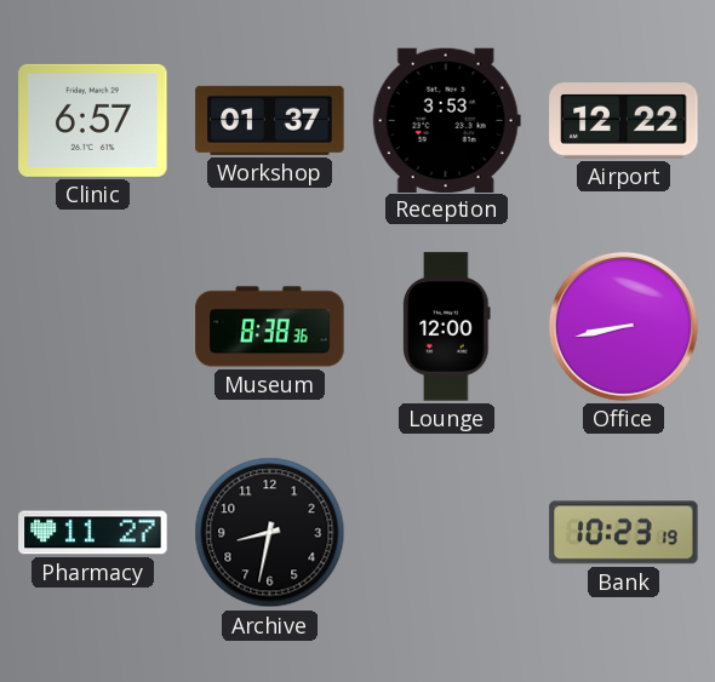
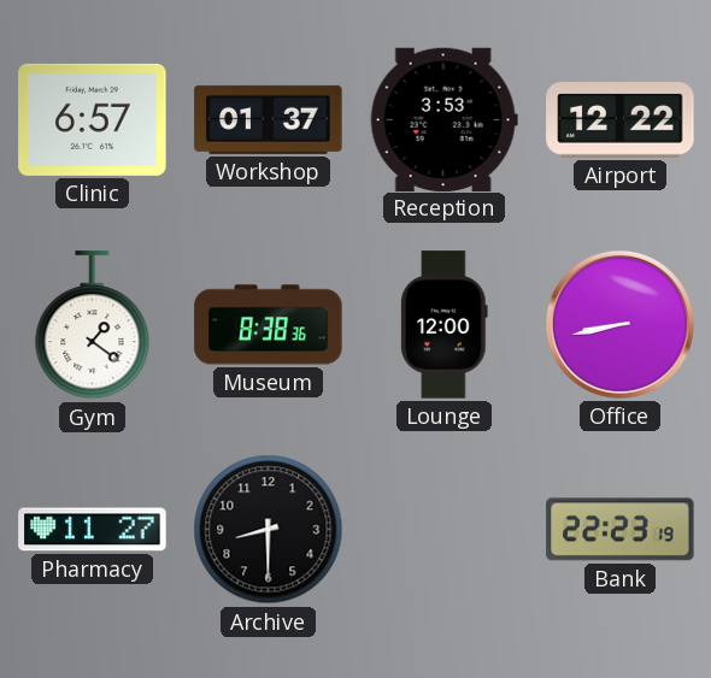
Gym: none -> 1:21 (93, 325)
Archive: 8:32 -> 8:30 (269, 530)
Bank: 10:23 -> 22:23 (621, 530)
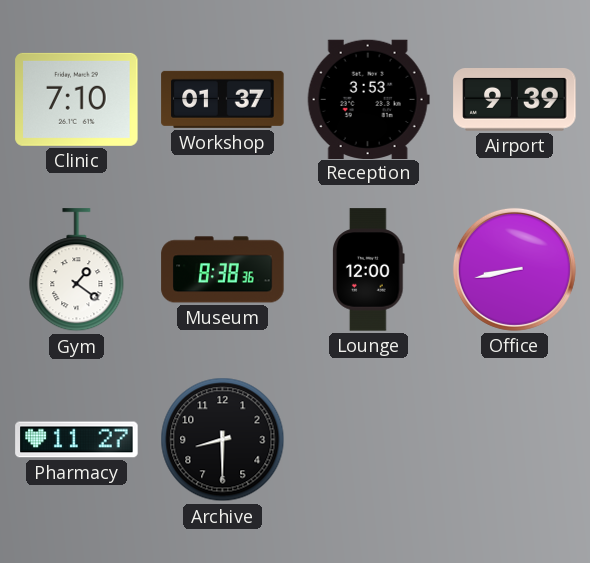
Clinic: 6:57 -> 7:10 (77, 99)
Airport: 12:22 -> 9:39 (515, 100)
Bank: 22:23 -> none (621, 530)
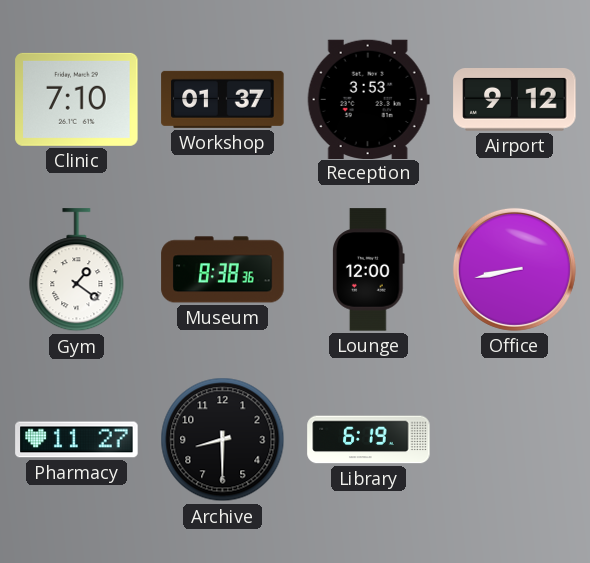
Airport: 9:39 -> 9:12 (515, 100)
Library: none -> 6:19 (369, 440)
